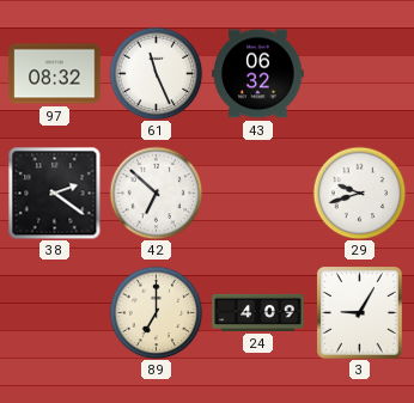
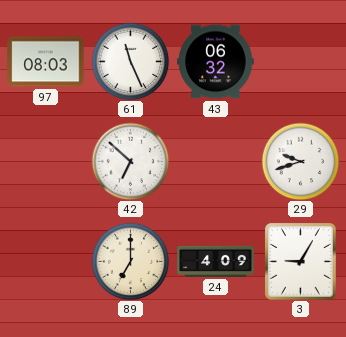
97: 08:32 -> 08:03 (46, 62)
38: 2:21 -> none (54, 193)
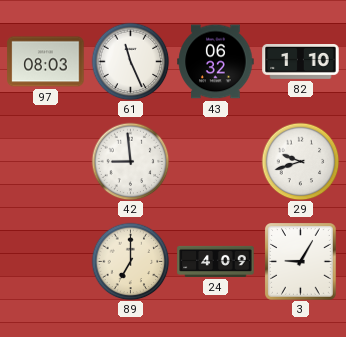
82: none -> 1:10 (301, 62)
42: 6:52 -> 8:59 (130, 161)
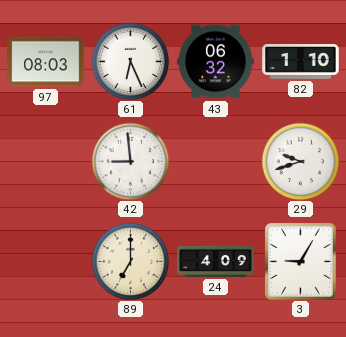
61: 11:26 -> 6:26 (130, 61)
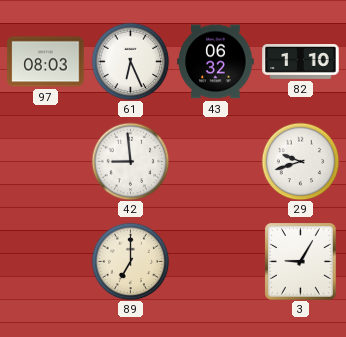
24: 4:09 -> none (216, 261)
